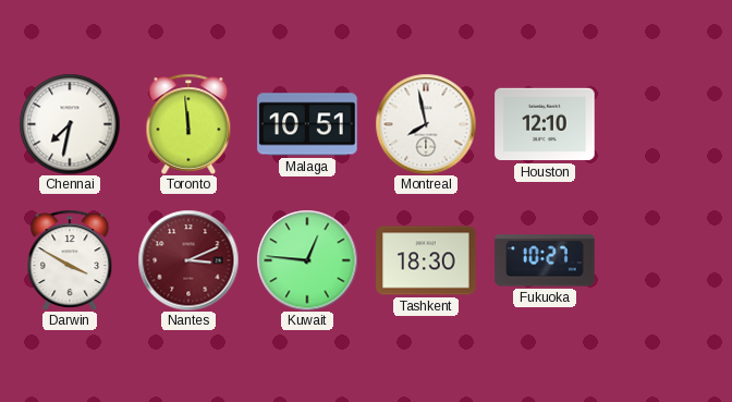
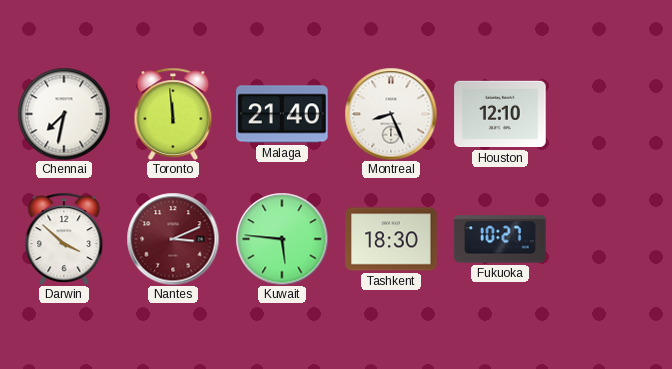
Malaga: 10:51 -> 21:40 (282, 114)
Montreal: 7:58 -> 8:26 (391, 114)
Darwin: 3:50 -> 3:52 (64, 239)
Kuwait: 12:46 -> 5:46 (282, 239)
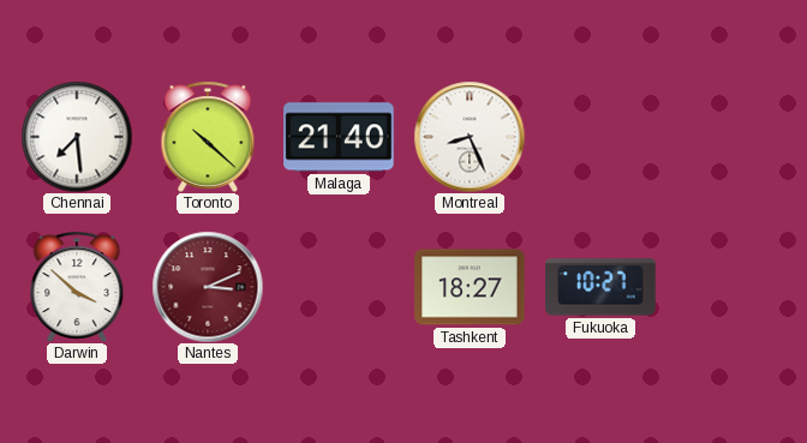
Chennai: 7:32 -> 7:29 (77, 137)
Toronto: 11:59 -> 10:22 (208, 137)
Houston: 12:10 -> none (500, 114)
Kuwait: 5:46 -> none (282, 239)
Tashkent: 18:30 -> 18:27 (470, 287)
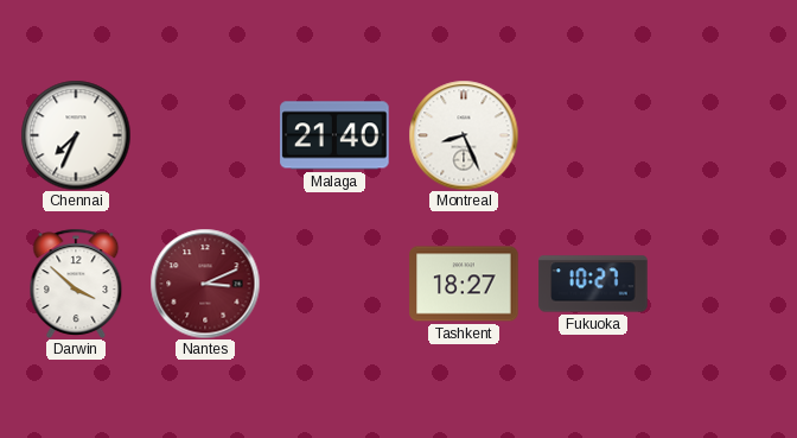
Chennai: 7:29 -> 7:34 (76, 135)
Toronto: 10:22 -> none (208, 137)
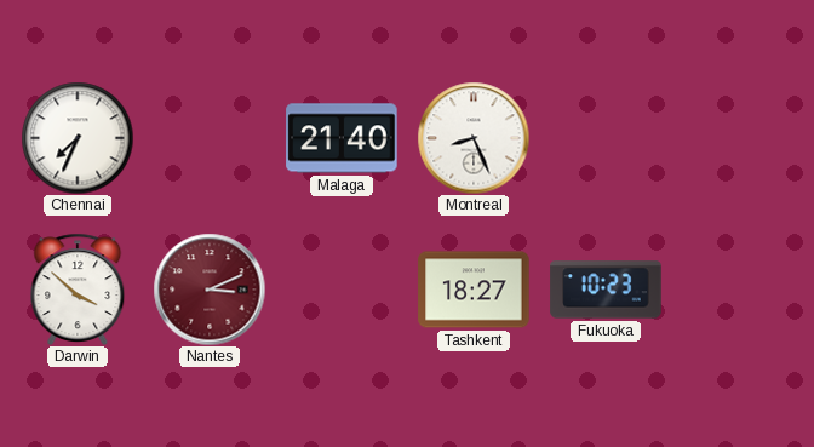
Fukuoka: 10:27 -> 10:23 (606, 290)
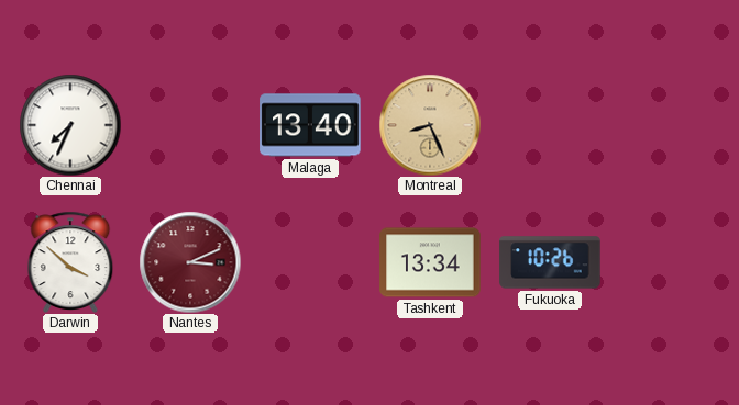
Malaga: 21:40 -> 13:40 (310, 125)
Montreal dial: white -> champagne (430, 125)
Tashkent: 18:27 -> 13:34 (430, 262)
Fukuoka: 10:23 -> 10:26 (550, 262)
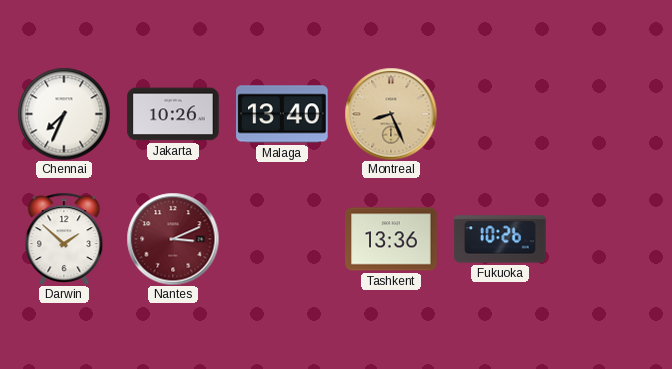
Jakarta: none -> 10:26 (173, 114)
Darwin: 3:52 -> 1:52 (64, 239)
Tashkent: 13:34 -> 13:36 (391, 239)
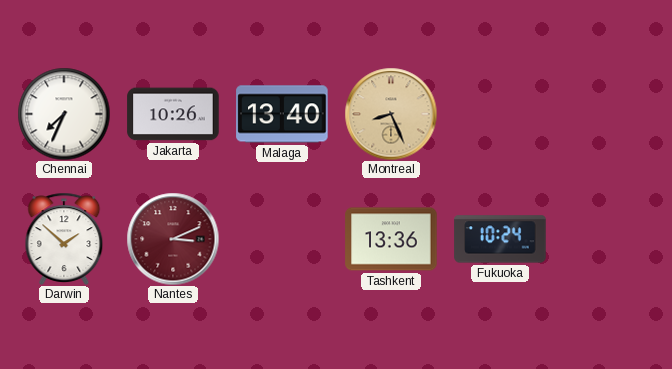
Fukuoka: 10:26 -> 10:24 (500, 239)
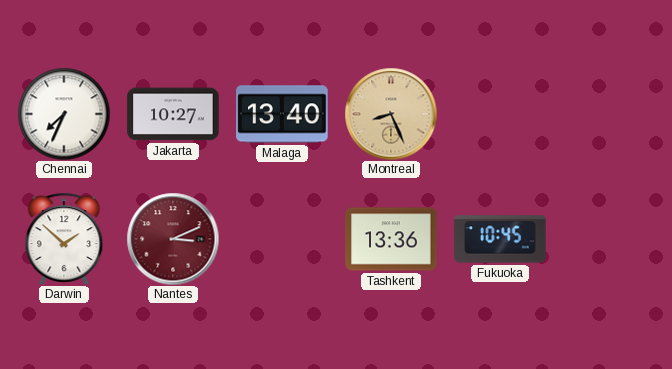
Jakarta: 10:26 -> 10:27 (173, 114)
Fukuoka: 10:24 -> 10:45 (500, 239)
